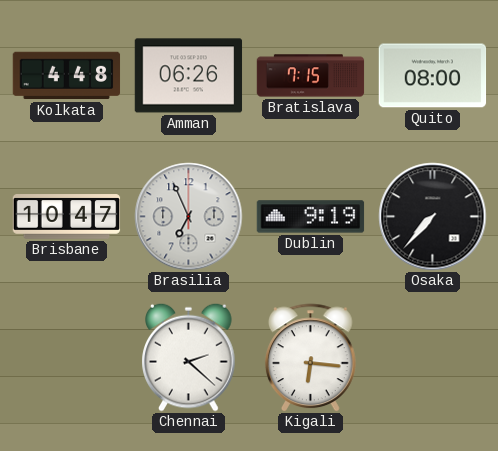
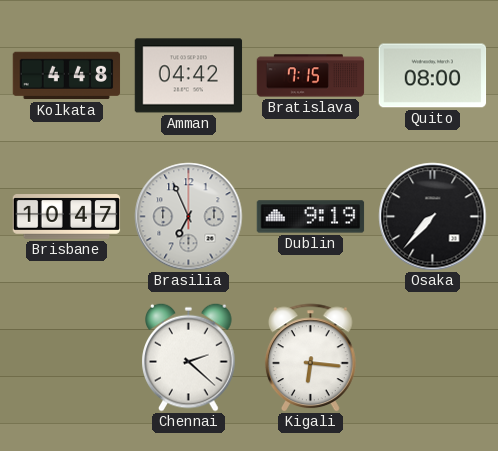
Amman: 06:26 -> 04:42 (189, 76)
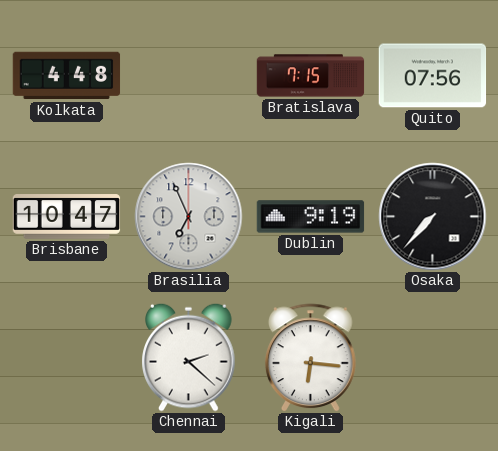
Amman: 04:42 -> none (189, 76)
Quito: 08:00 -> 07:56 (433, 76)
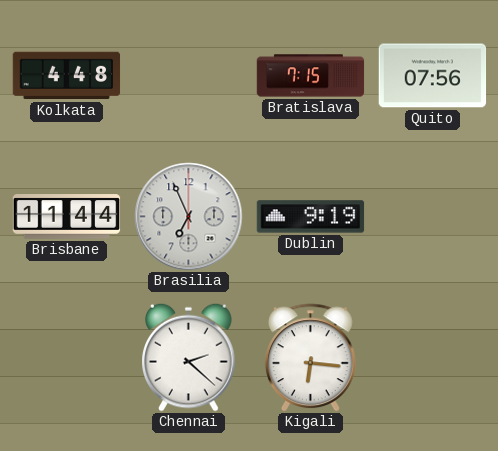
Brisbane: 10:47 -> 11:44 (67, 217)
Osaka: 7:37 -> none (433, 217)
